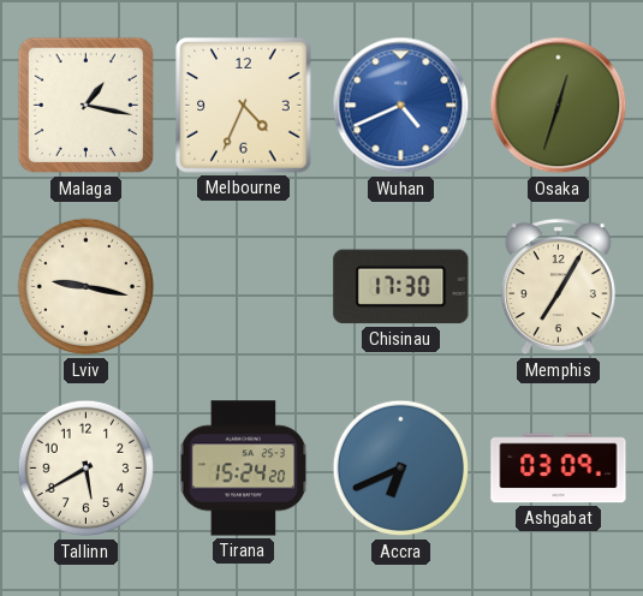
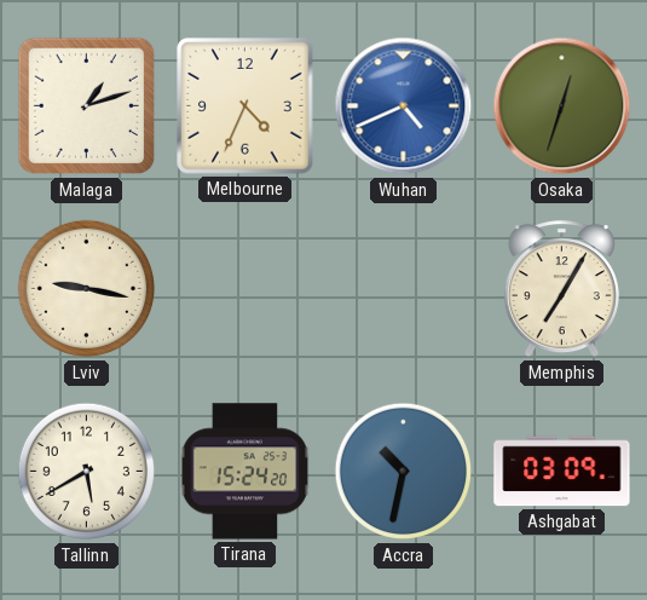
Malaga: 1:17 -> 1:12 (87, 106)
Chisinau: 17:30 -> none (401, 287)
Accra: 6:41 -> 10:32 (404, 472)
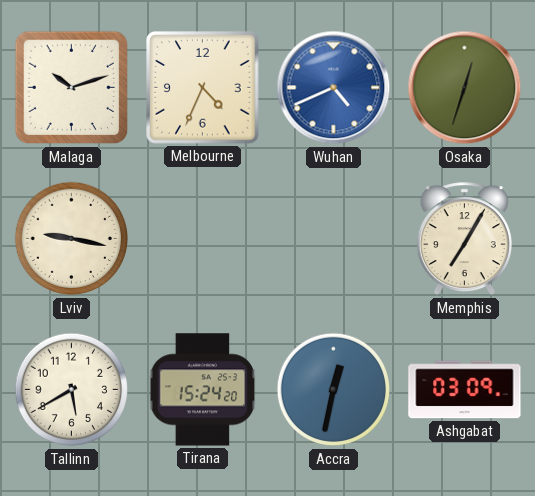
Malaga: 1:12 -> 10:12 (72, 88)
Accra: 10:32 -> 12:32 (334, 390)
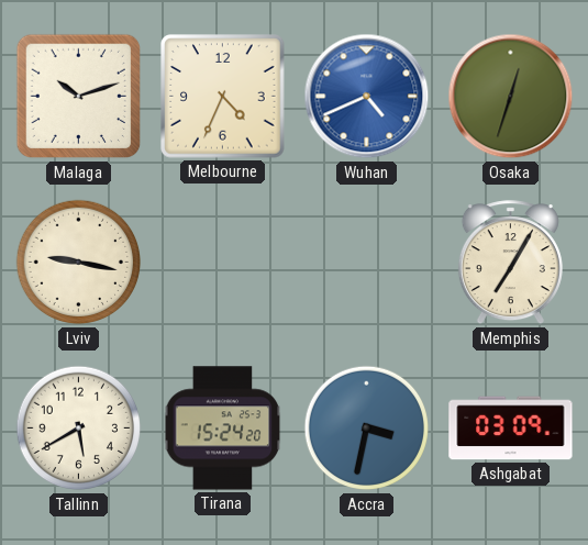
Accra: 12:32 -> 3:32 (367, 429)
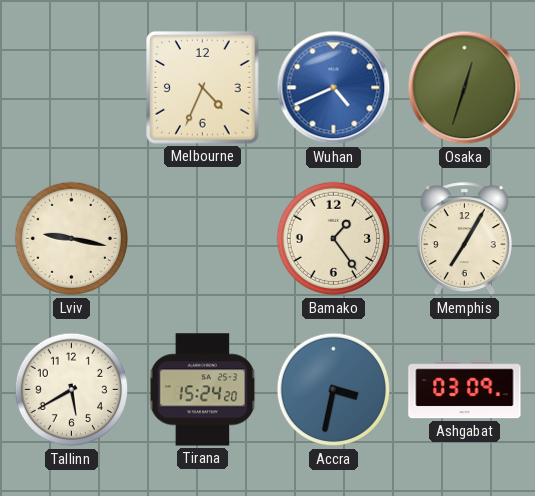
Malaga: 10:12 -> none (79, 97)
Bamako: none -> 1:24 (334, 239)
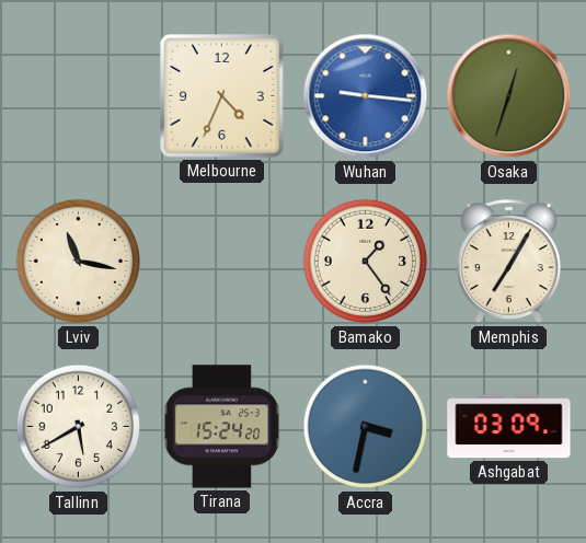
Wuhan: 4:41 -> 9:16 (366, 96)
Lviv: 9:17 -> 11:17 (79, 262)
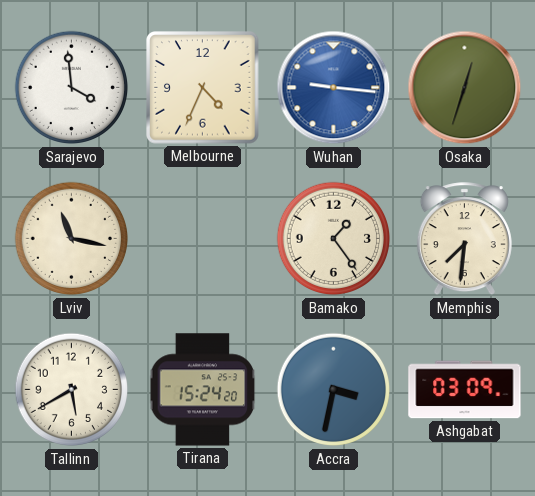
Sarajevo: none -> 3:59 (72, 88)
Memphis: 7:05 -> 7:31 (464, 239)
